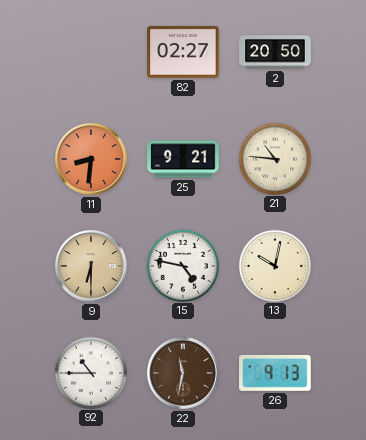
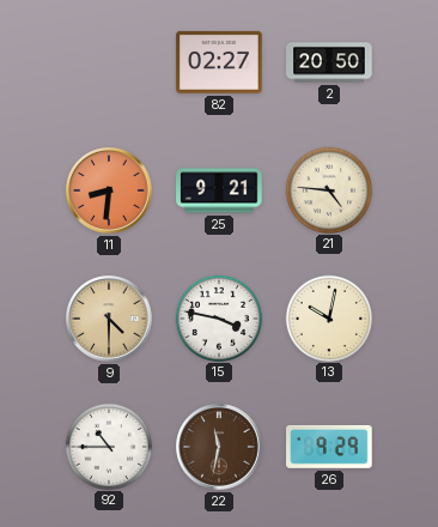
21: 10:46 -> 4:46 (328, 189)
9: 6:30 -> 4:30 (109, 319)
15: 4:47 -> 3:47 (218, 317)
26: 9:13 -> 9:29 (329, 447)
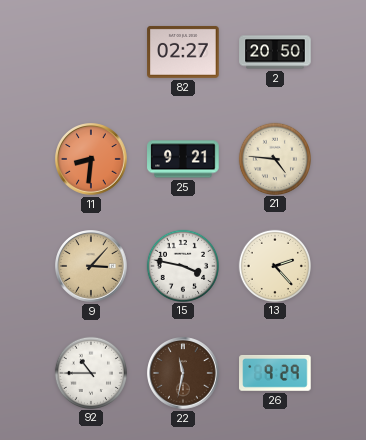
9: 4:30 -> 3:07 (91, 266)
13: 10:02 -> 2:23 (274, 265)
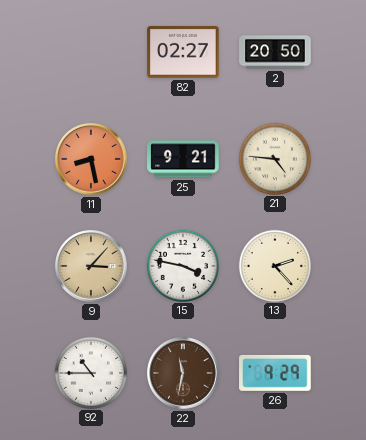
11: 8:31 -> 8:28 (91, 159)
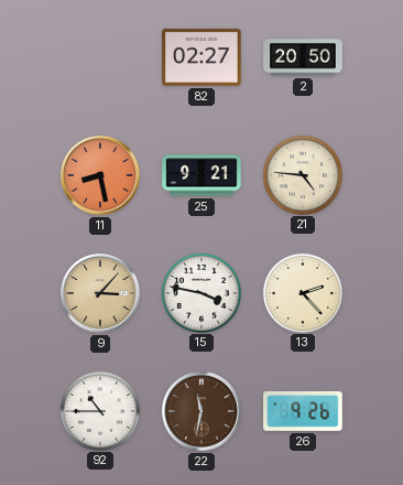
26: 9:29 -> 9:26 (303, 411)
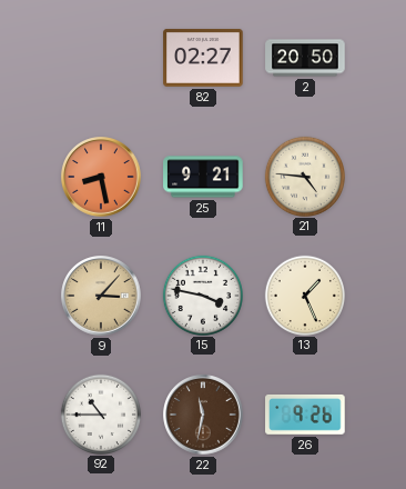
13: 2:23 -> 1:26 (304, 295)
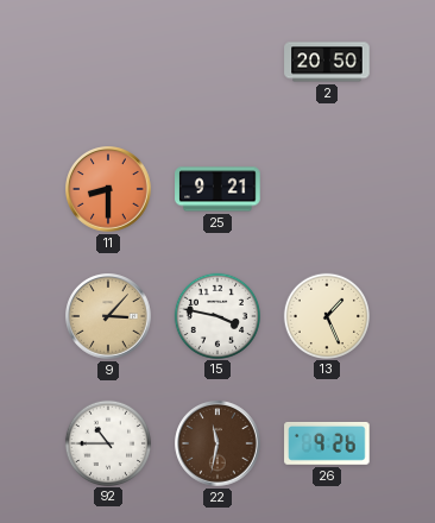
82: 02:27 -> none (203, 58)
11: 8:28 -> 8:30 (108, 189)
21: 4:46 -> none (304, 176)
